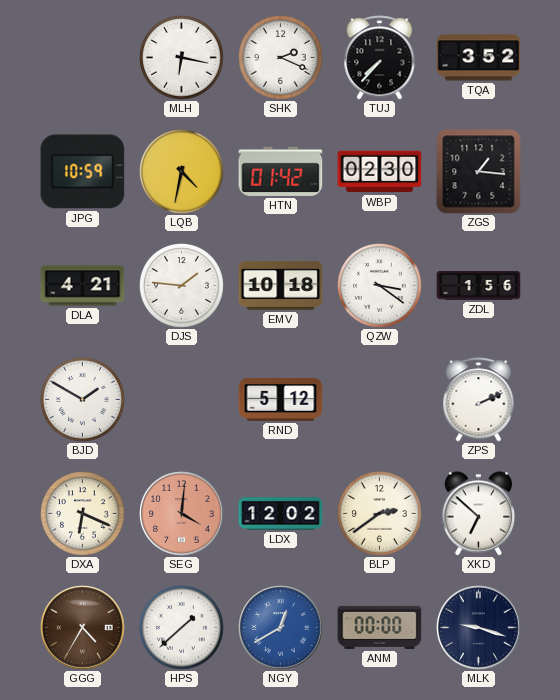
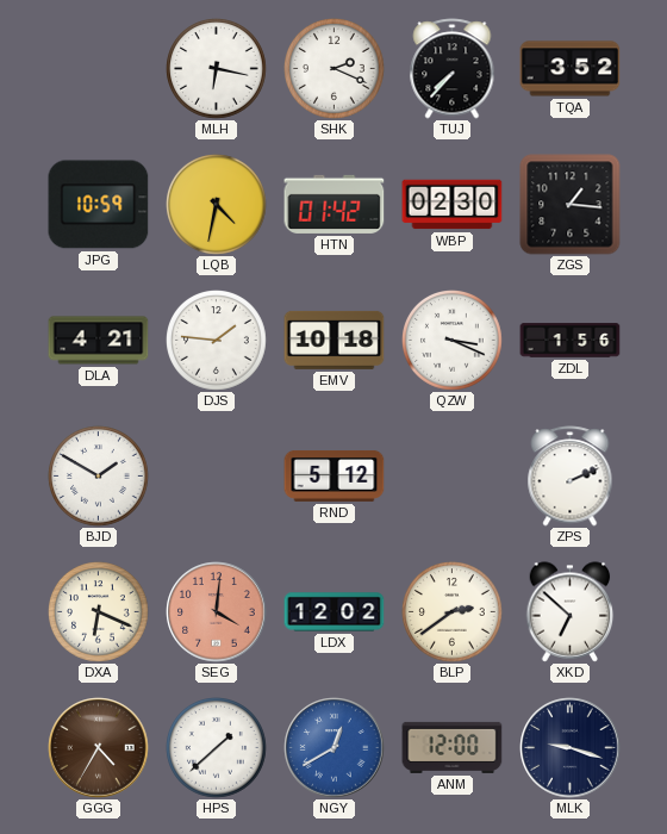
QZW: 3:21 -> 3:19 (453, 341)
ANM: 00:00 -> 12:00 (453, 747)
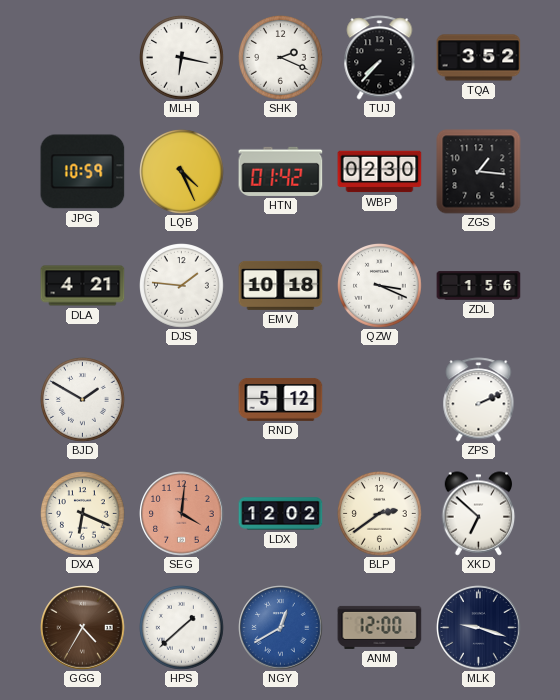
LQB: 4:32 -> 4:26 (182, 172)
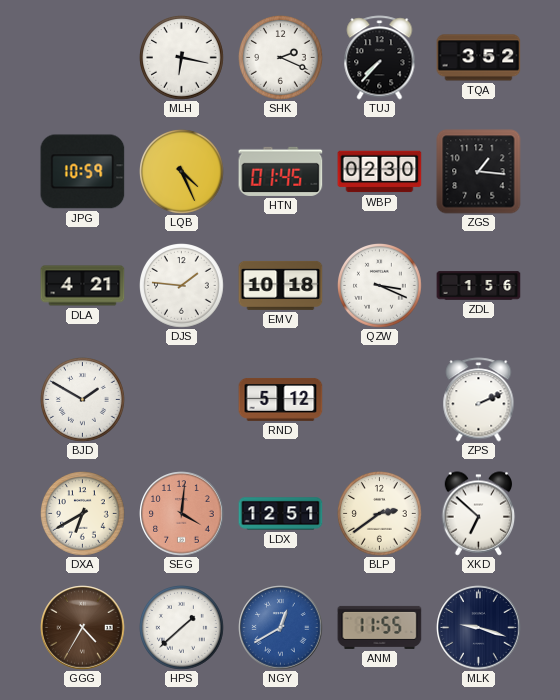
HTN: 01:42 -> 01:45 (281, 171)
DXA: 6:19 -> 6:40 (83, 514)
LDX: 12:02 -> 12:51 (281, 514)
ANM: 12:00 -> 11:55 (380, 627)
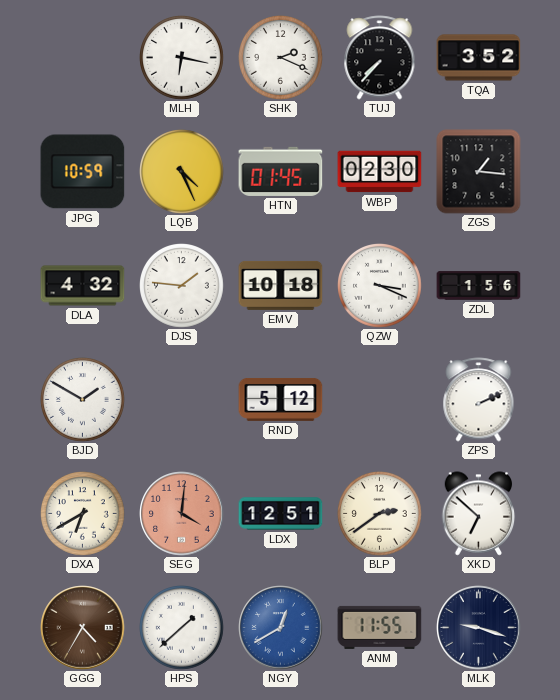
DLA: 4:21 -> 4:32 (83, 286)
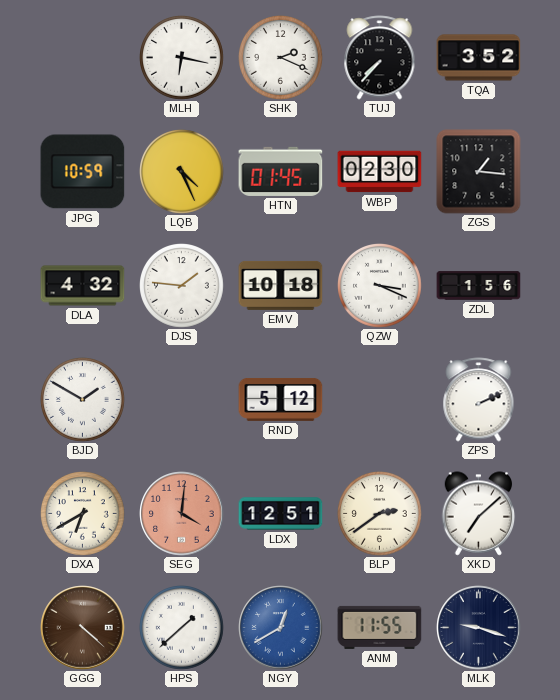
XKD: 6:52 -> 7:08 (479, 514)
GGG: 4:35 -> 4:22 (83, 628)
